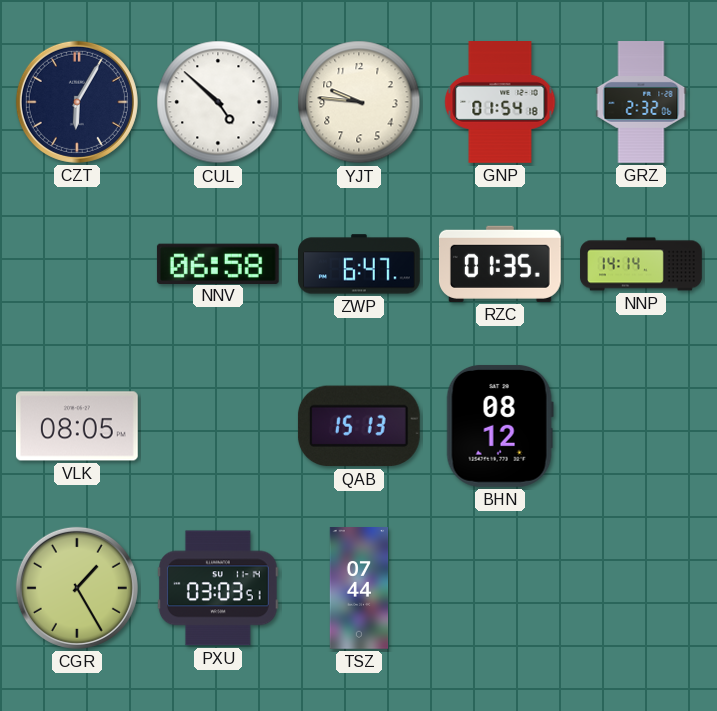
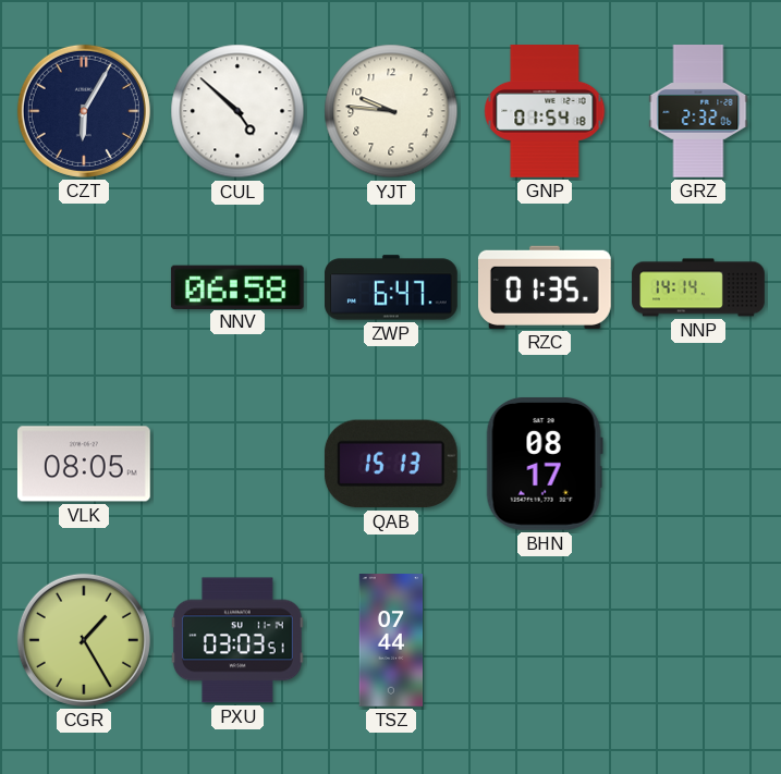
BHN: 08:12 -> 08:17 (545, 464)
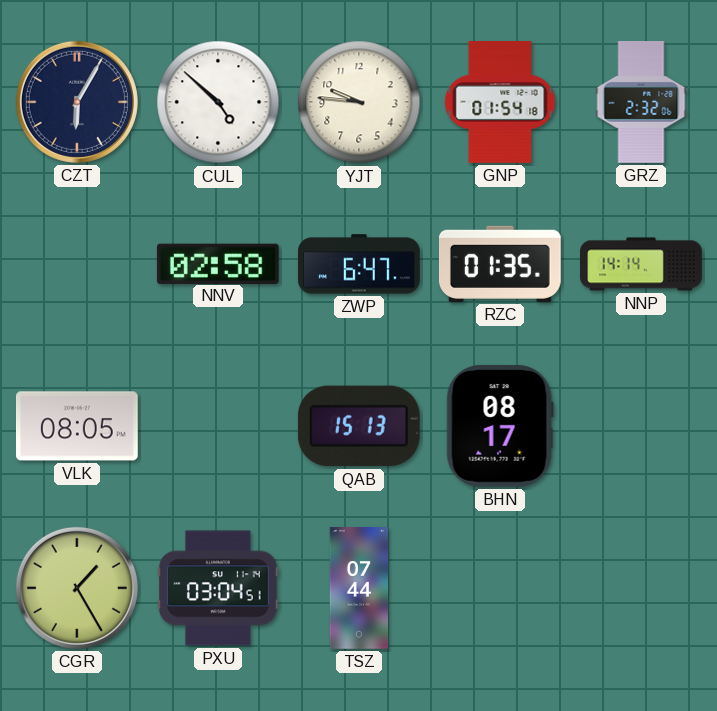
NNV: 06:58 -> 02:58 (218, 263)
PXU: 03:03 -> 03:04 (218, 588)
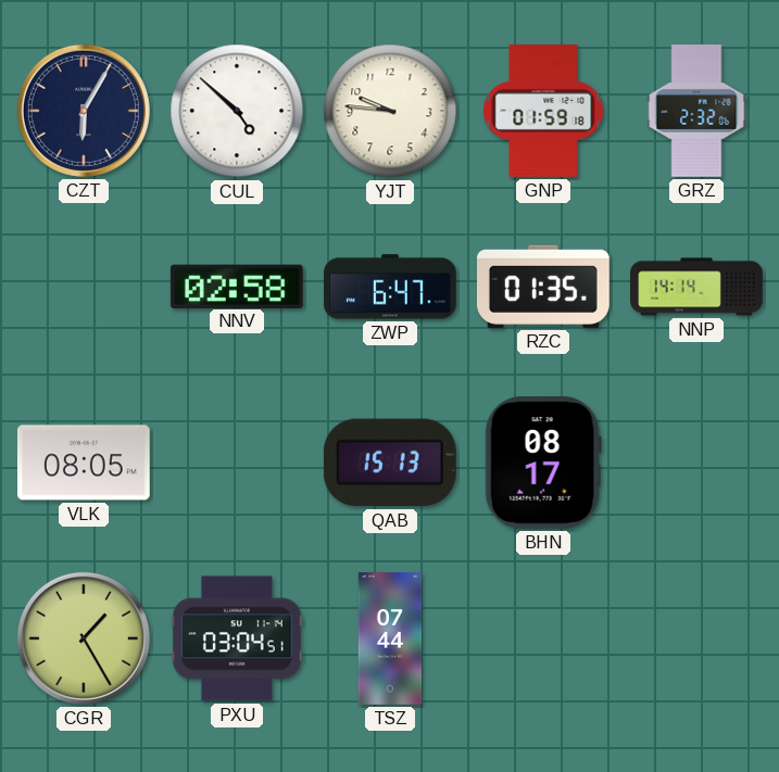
GNP: 01:54 -> 01:59 (543, 112)
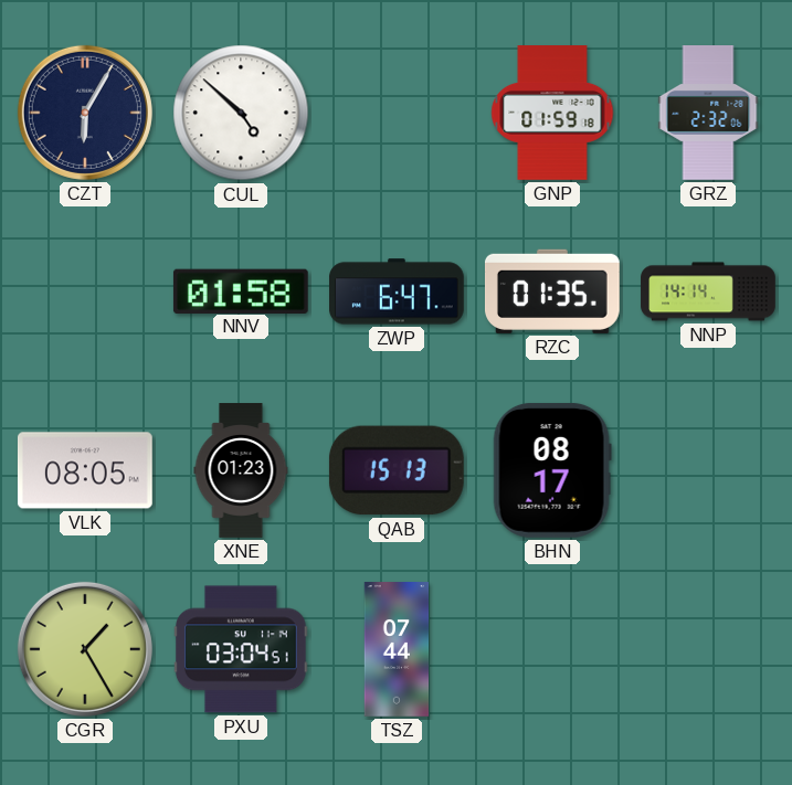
YJT: 9:46 -> none (390, 111)
NNV: 02:58 -> 01:58 (241, 290)
XNE: none -> 01:23 (241, 470)
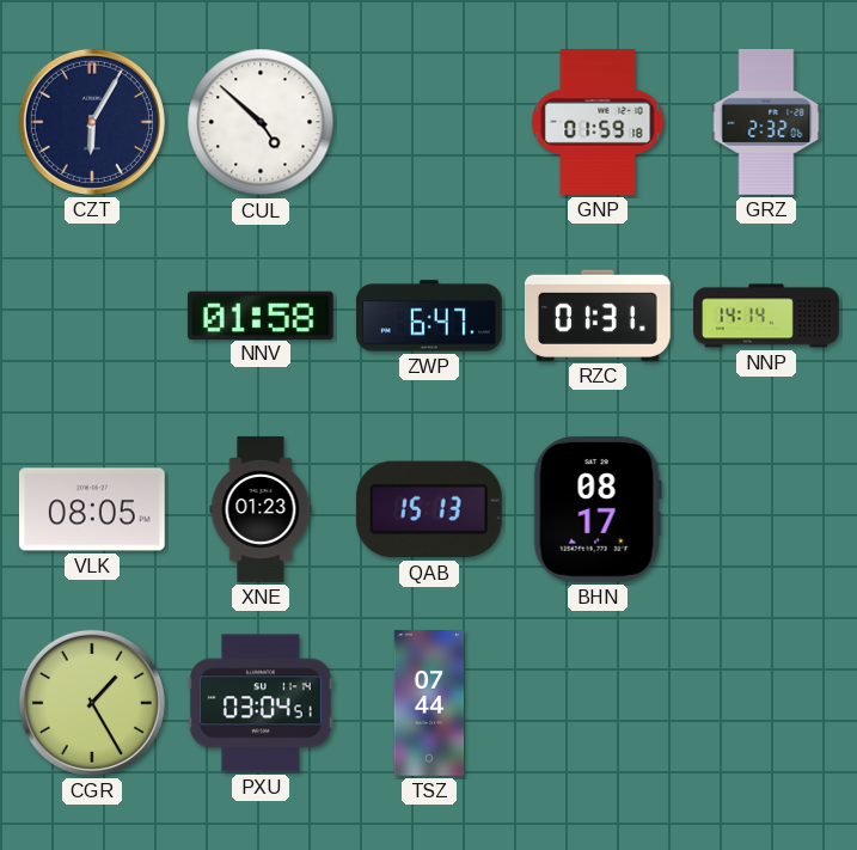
RZC: 01:35 -> 01:31 (598, 316)
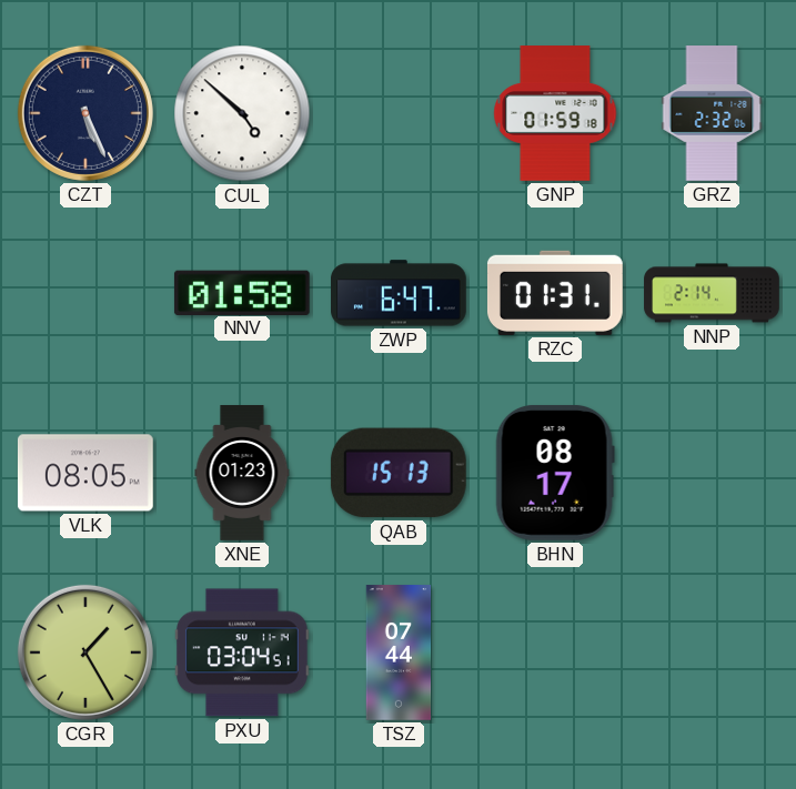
CZT: 6:05 -> 5:26 (85, 113)
NNP: 14:14 -> 2:14 (712, 293)
